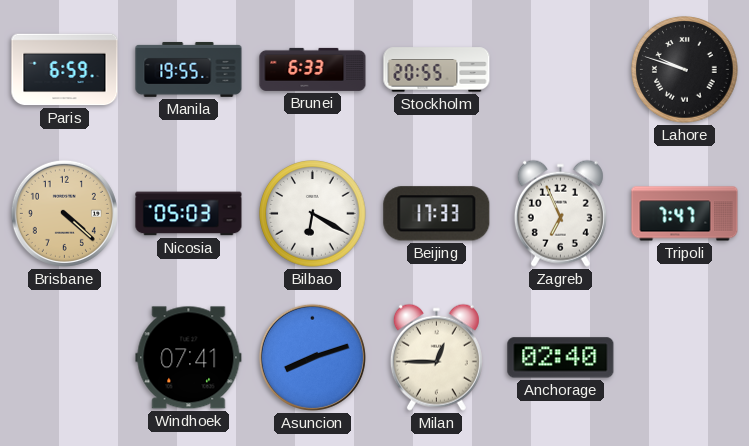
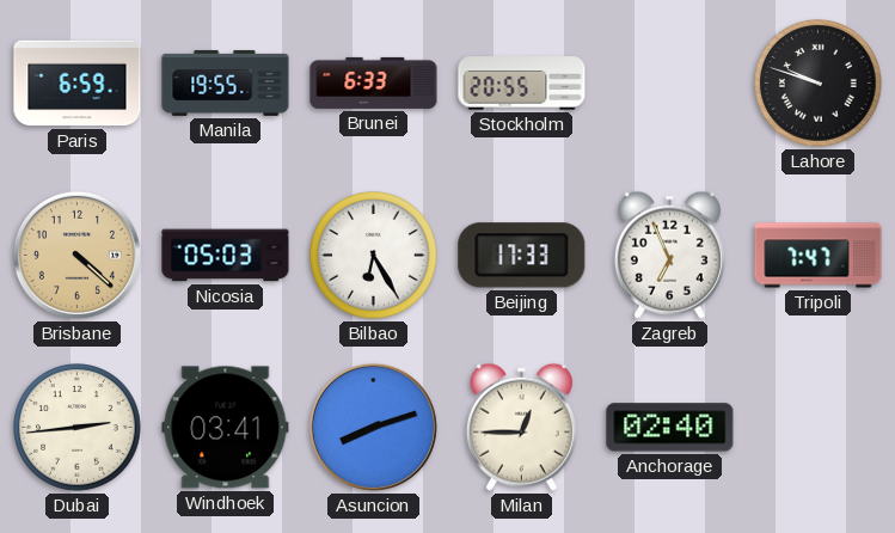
Bilbao: 6:20 -> 6:25 (374, 256)
Dubai: none -> 2:44 (78, 428)
Windhoek: 07:41 -> 03:41 (226, 428)
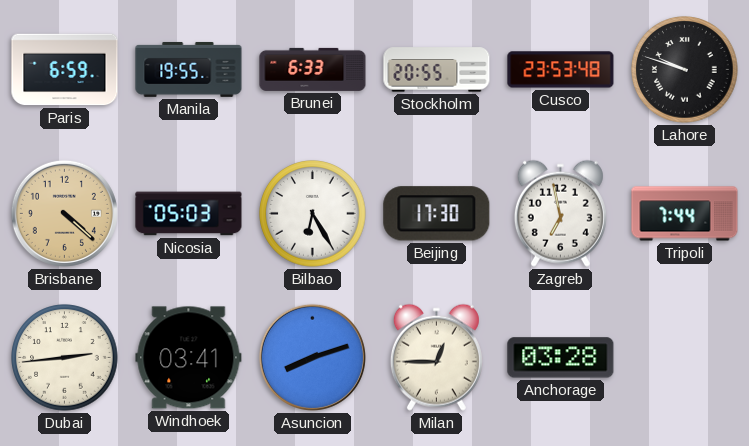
Cusco: none -> 23:53 (561, 70)
Beijing: 17:33 -> 17:30 (437, 214)
Zagreb: 6:56 -> 6:58 (560, 213)
Tripoli: 7:47 -> 7:44 (685, 214)
Anchorage: 02:40 -> 03:28 (561, 358)
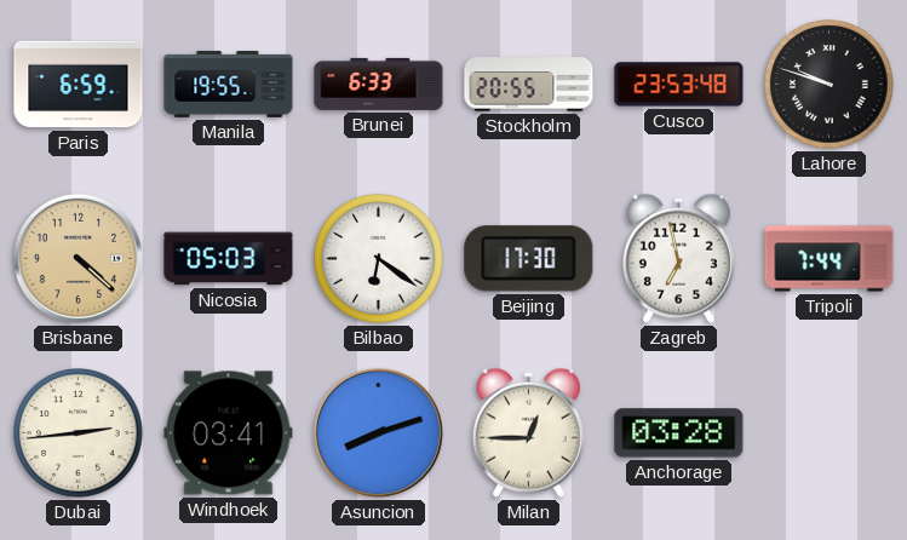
Bilbao: 6:25 -> 6:21 (379, 259)
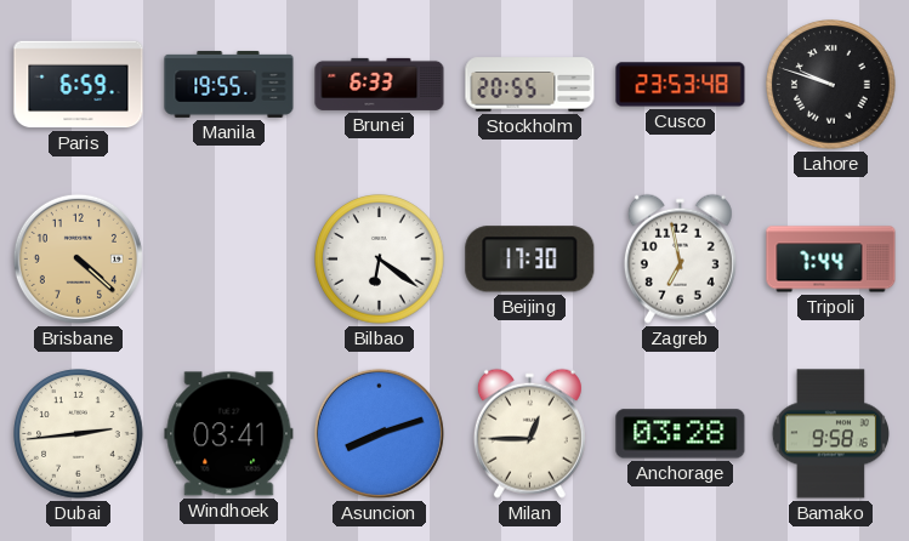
Nicosia: 05:03 -> none (229, 259)
Bamako: none -> 9:58 (830, 434)
